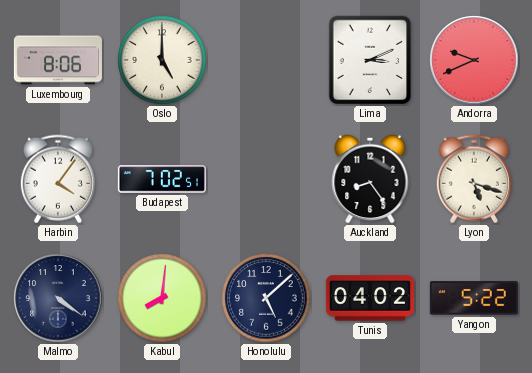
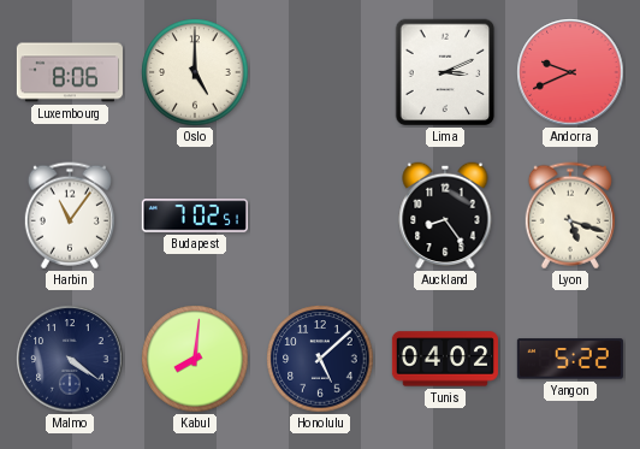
Harbin: 4:06 -> 11:06 (70, 215)
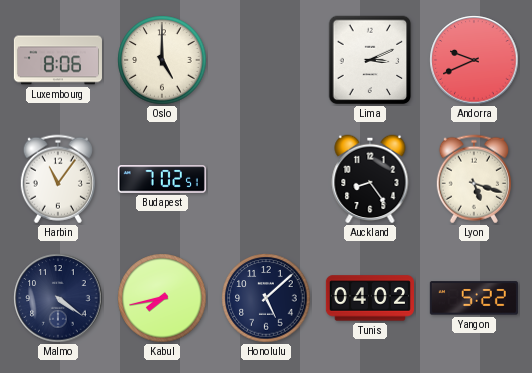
Kabul: 8:01 -> 7:43 (162, 298)
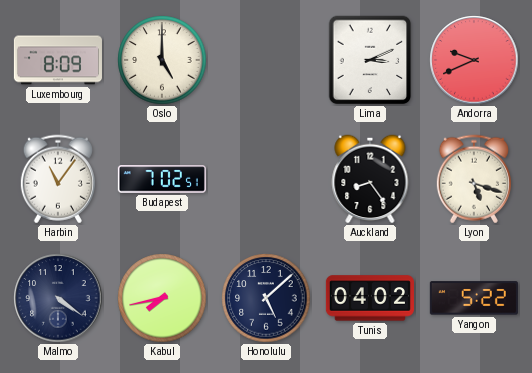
Luxembourg: 8:06 -> 8:09 (58, 60)
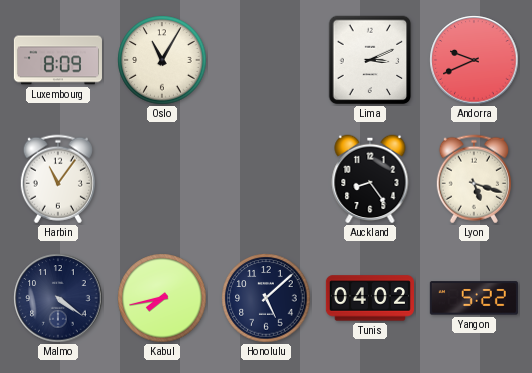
Oslo: 5:00 -> 11:05 (162, 60)
Budapest: 7:02 -> none (162, 179)
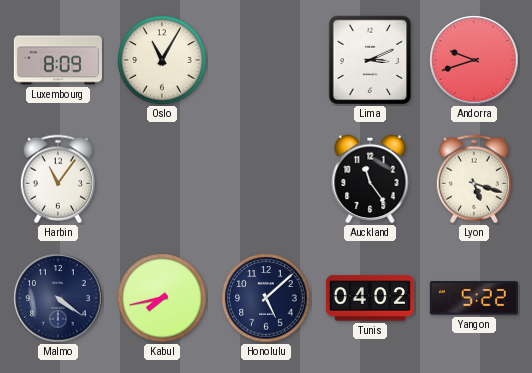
Andorra: 9:41 -> 9:42 (474, 60)
Auckland: 8:24 -> 11:24 (370, 179)
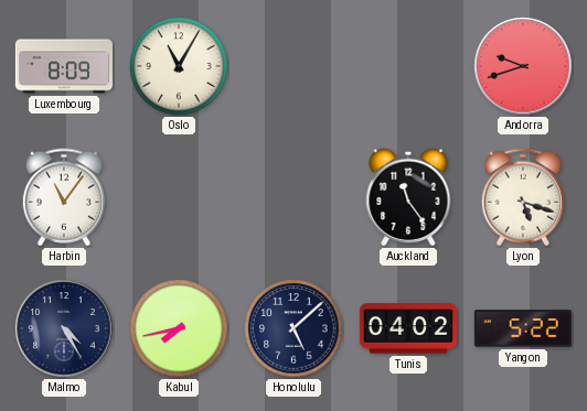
Lima: 3:11 -> none (370, 60)
Malmo: 4:21 -> 4:25 (64, 328)
